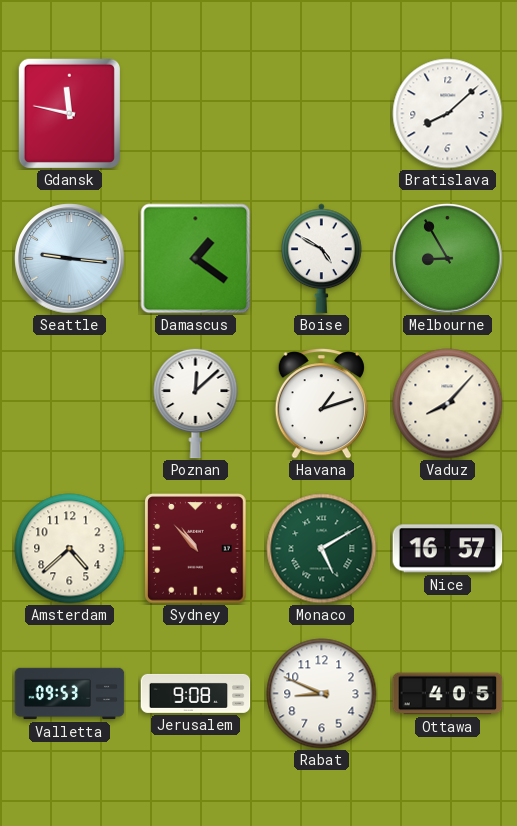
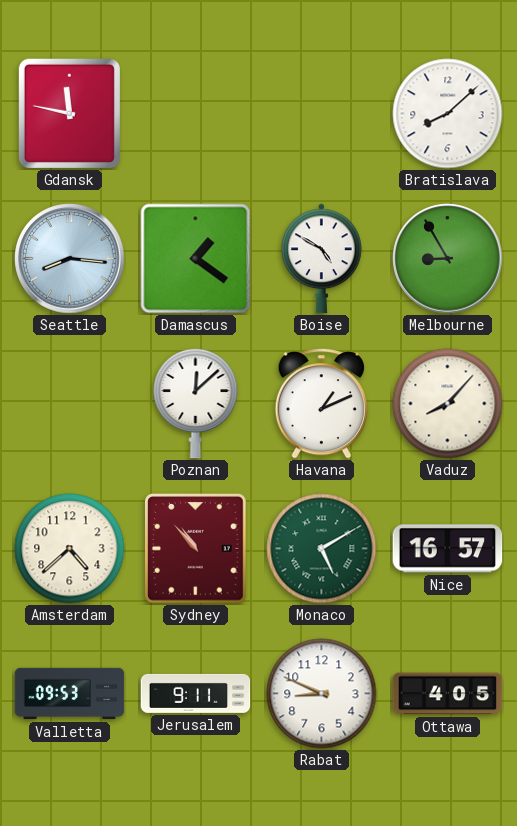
Seattle: 9:16 -> 8:16 (70, 259)
Havana: 1:12 -> 1:11 (321, 404)
Jerusalem: 9:08 -> 9:11 (196, 693)
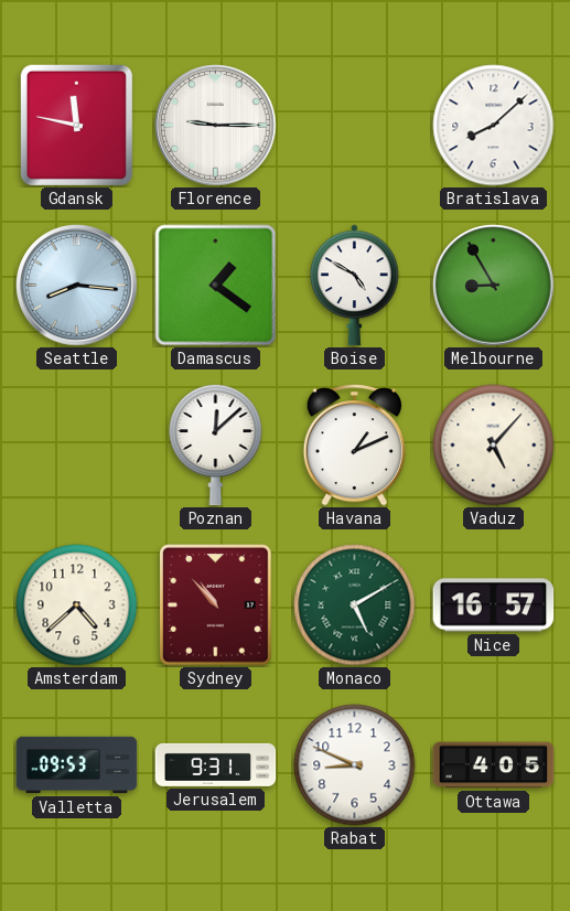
Florence: none -> 9:15 (216, 126)
Vaduz: 8:07 -> 5:07 (494, 446)
Jerusalem: 9:11 -> 9:31 (216, 764)
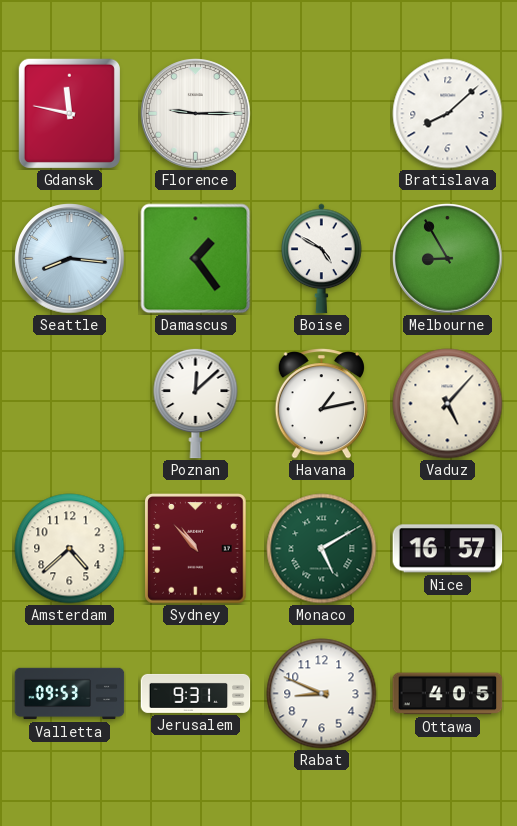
Damascus: 1:21 -> 1:24 (196, 259)
Havana: 1:11 -> 1:13 (321, 404)
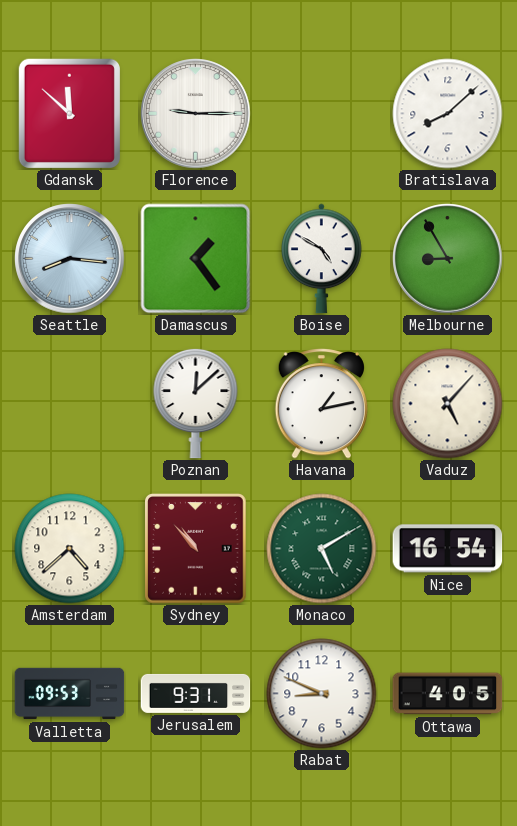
Gdansk: 11:47 -> 11:52 (69, 113)
Nice: 16:57 -> 16:54 (448, 549)
